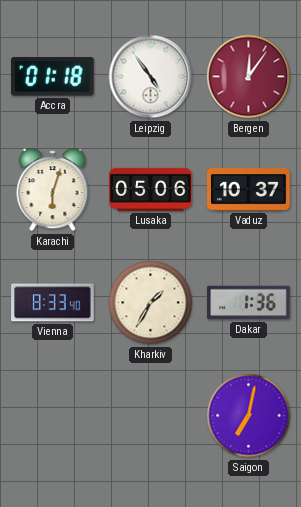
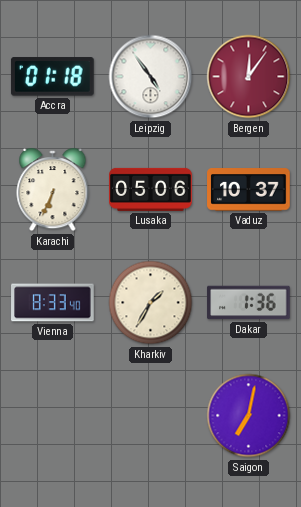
Karachi: 6:03 -> 6:34 (53, 191)
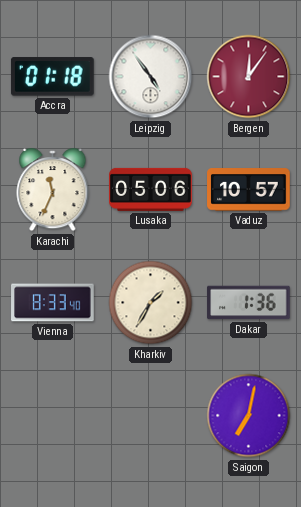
Karachi: 6:34 -> 11:34 (53, 191)
Vaduz: 10:37 -> 10:57 (249, 190)
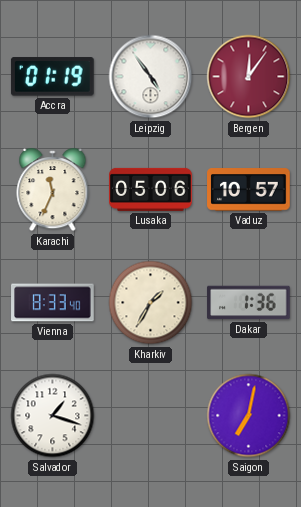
Accra: 01:18 -> 01:19 (52, 77)
Salvador: none -> 1:18 (53, 416)
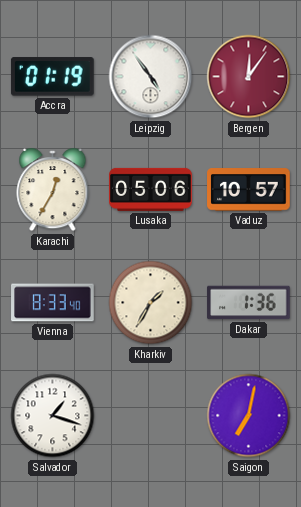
Karachi: 11:34 -> 12:35 (53, 191)
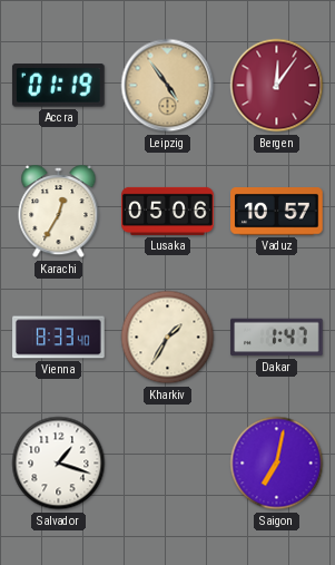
Leipzig dial: white -> champagne (168, 86)
Dakar: 1:36 -> 1:47 (277, 338)
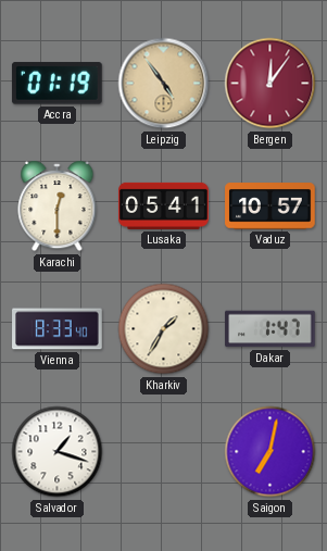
Karachi: 12:35 -> 12:30 (58, 208)
Lusaka: 05:06 -> 05:41 (164, 205)
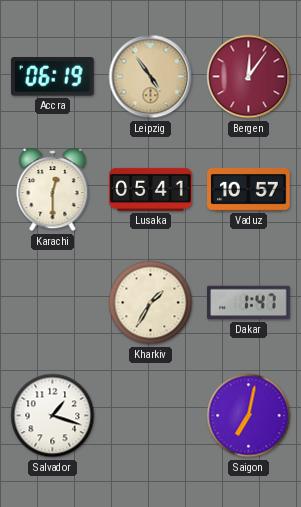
Accra: 01:19 -> 06:19 (52, 77)
Vienna: 8:33 -> none (58, 329)
